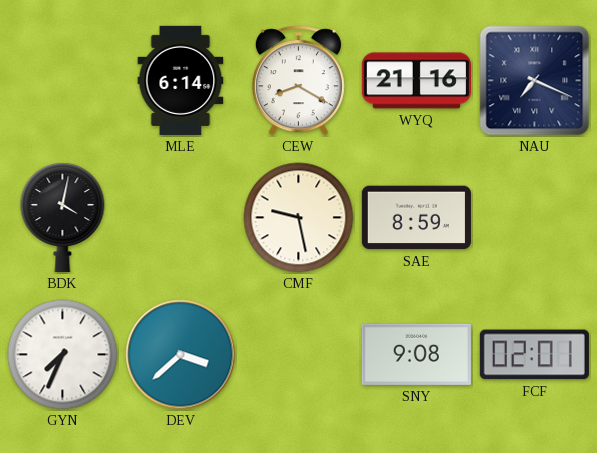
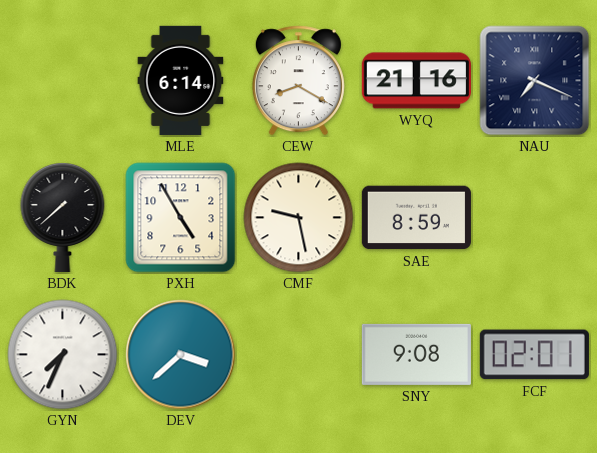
BDK: 4:02 -> 7:38 (63, 217)
PXH: none -> 4:55 (181, 218)
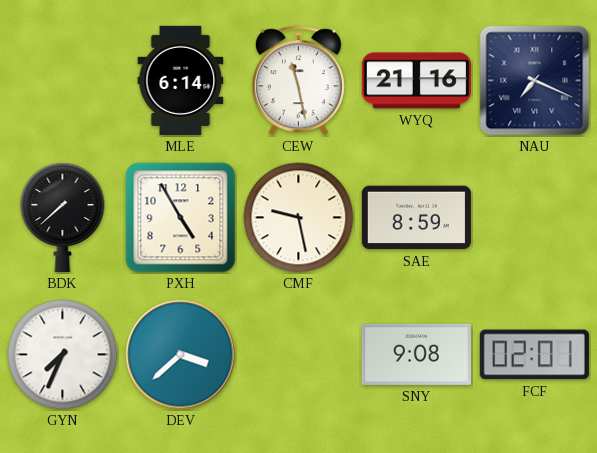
CEW: 8:20 -> 11:28 (298, 81)
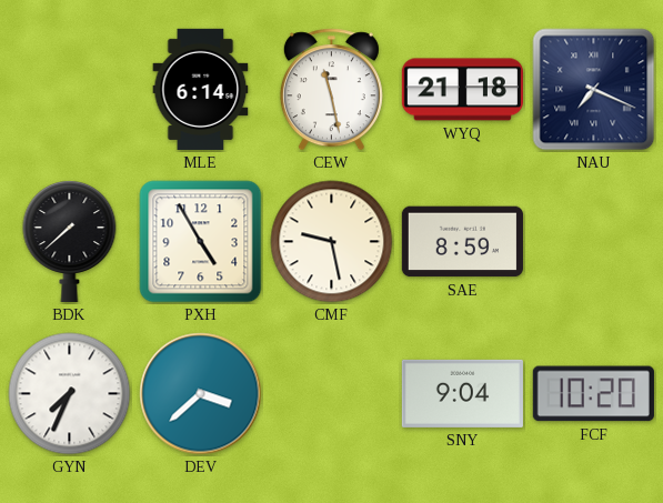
WYQ: 21:16 -> 21:18 (462, 90)
SNY: 9:08 -> 9:04 (462, 393)
FCF: 02:01 -> 10:20 (593, 394)
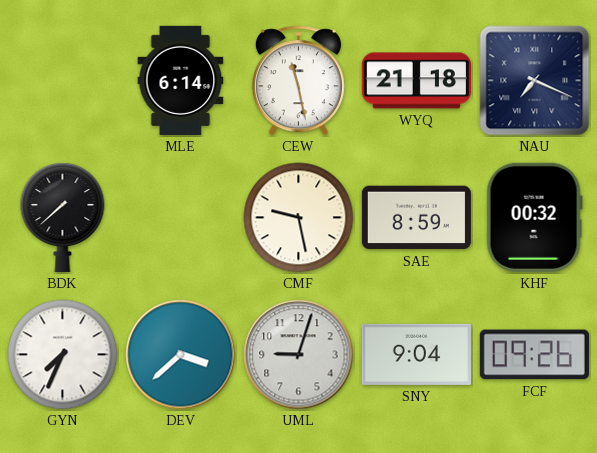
PXH: 4:55 -> none (201, 242)
KHF: none -> 00:32 (534, 217)
UML: none -> 9:03 (299, 355)
FCF: 10:20 -> 09:26 (534, 355)
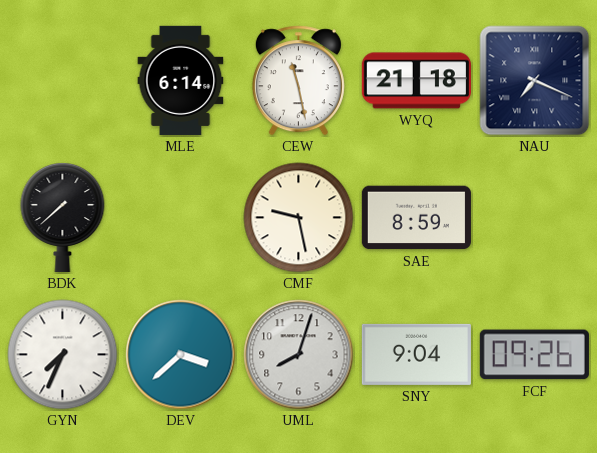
KHF: 00:32 -> none (534, 217)
UML: 9:03 -> 8:03 (299, 355)
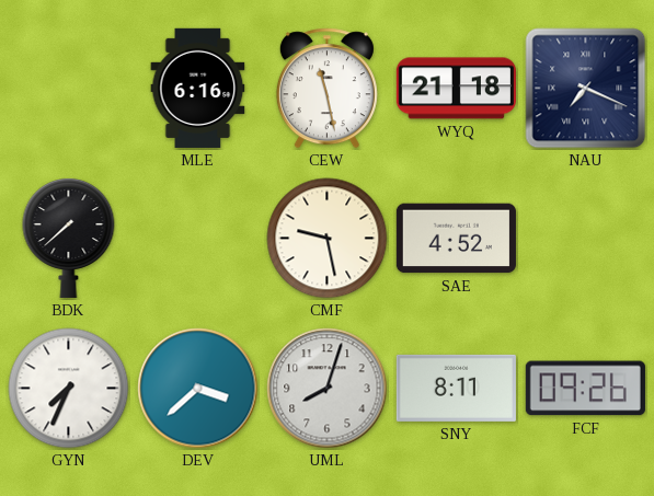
MLE: 6:14 -> 6:16 (198, 88)
SAE: 8:59 -> 4:52 (456, 239)
SNY: 9:04 -> 8:11 (456, 388)
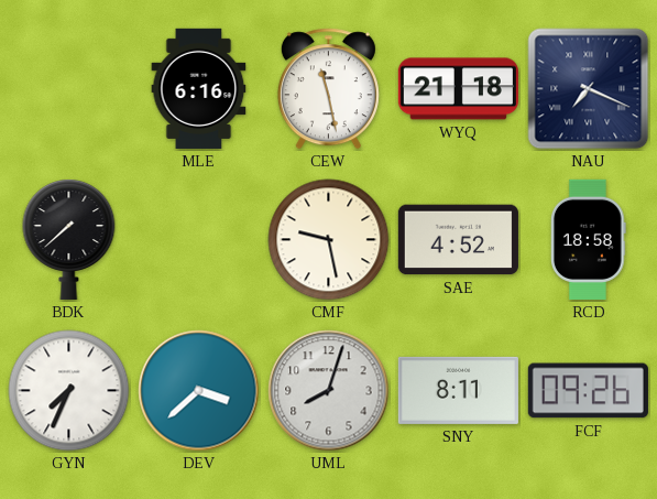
RCD: none -> 18:58 (588, 239)
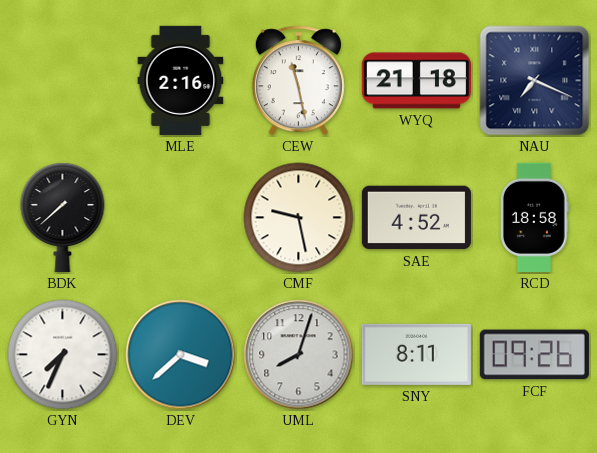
MLE: 6:16 -> 2:16 (181, 80)
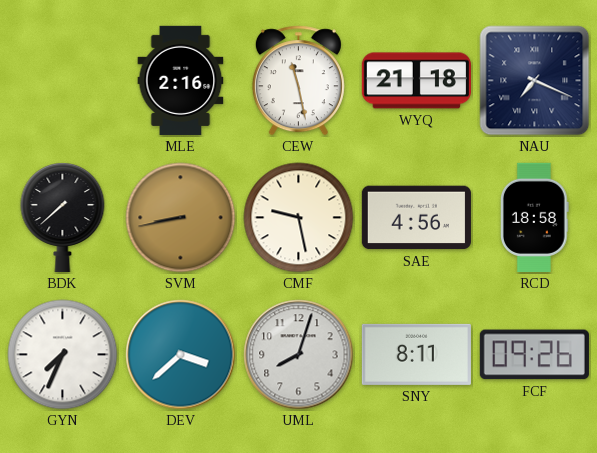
SVM: none -> 8:43 (181, 218)
SAE: 4:52 -> 4:56 (416, 218)
